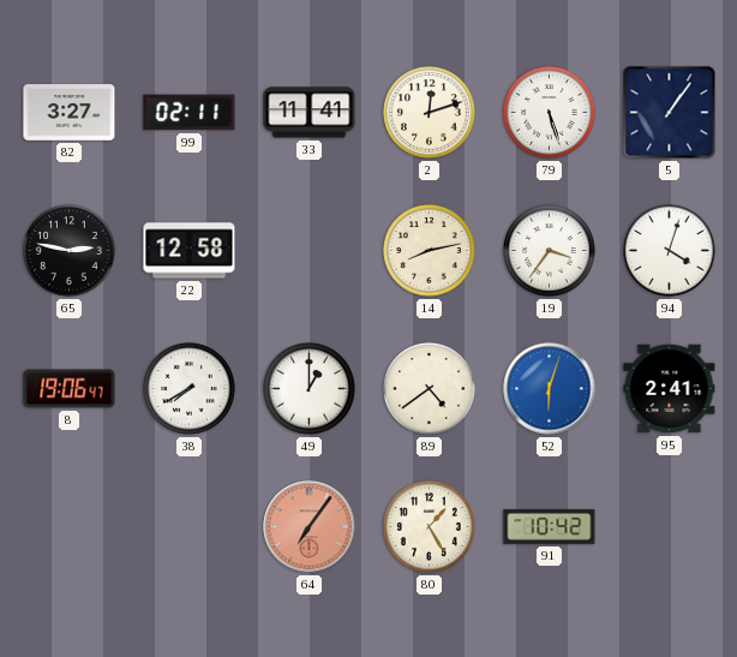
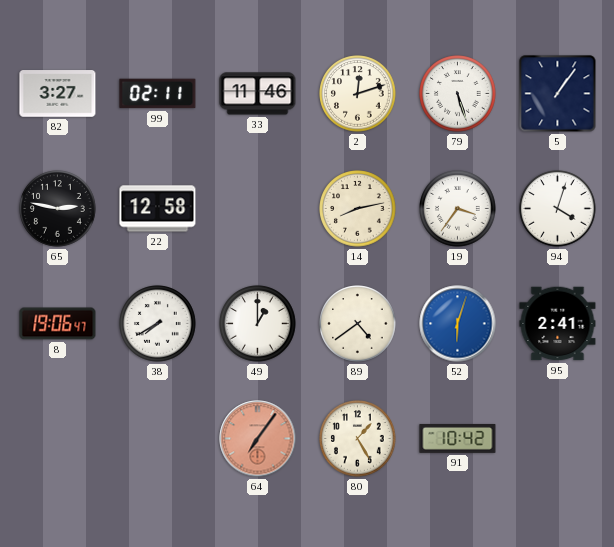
33: 11:41 -> 11:46 (258, 94)
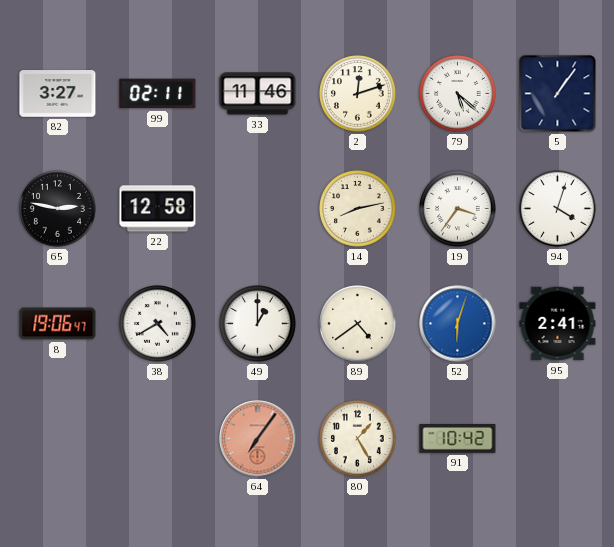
79: 5:27 -> 5:22 (458, 94)
38: 7:40 -> 4:40 (158, 324)
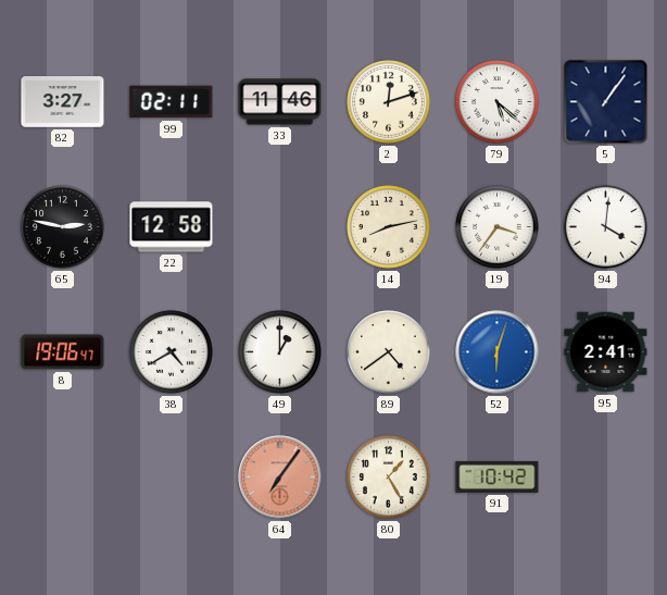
94: 4:03 -> 4:01 (606, 227)
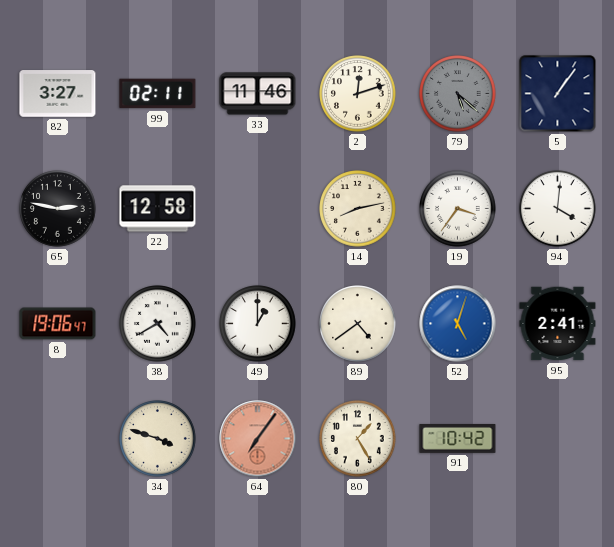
79 dial: white -> grey (458, 94)
52: 6:03 -> 5:03 (458, 324)
34: none -> 3:48 (158, 439)
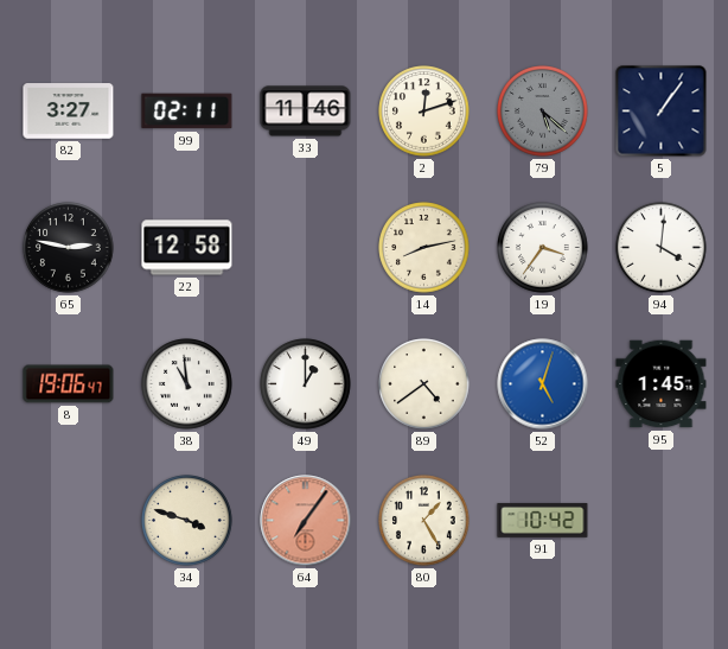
38: 4:40 -> 10:59 (187, 384)
95: 2:41 -> 1:45 (662, 384)
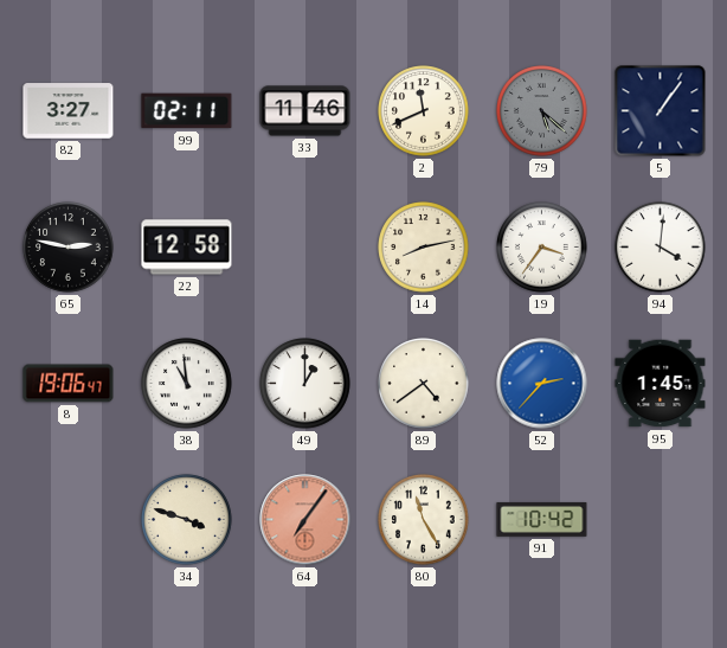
2: 12:12 -> 11:41 (424, 111)
52: 5:03 -> 2:37 (542, 384)
80: 1:25 -> 11:25 (424, 520)
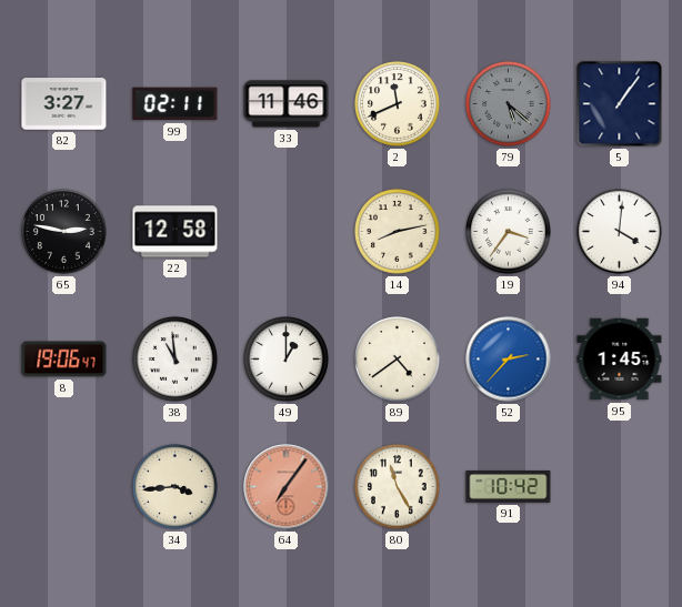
34: 3:48 -> 3:44 (175, 487)
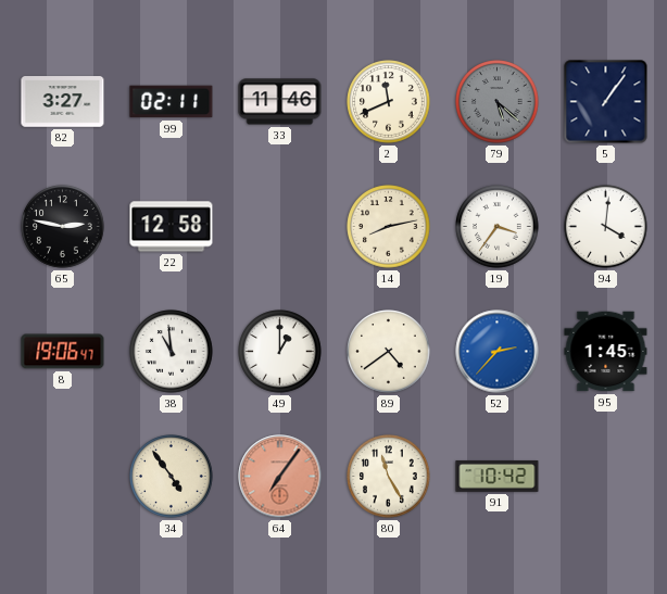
34: 3:44 -> 4:54 (172, 477)
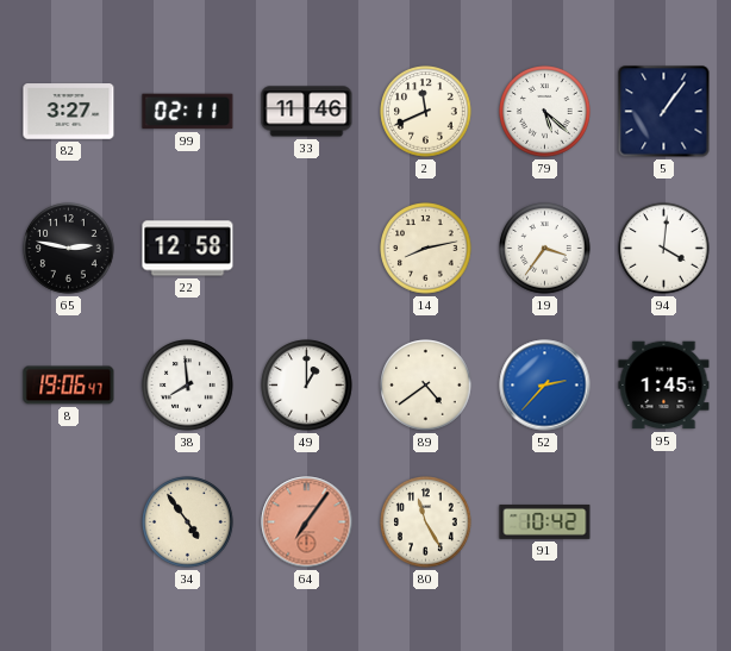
79 dial: grey -> white (545, 112)
38: 10:59 -> 7:59 (188, 386)
